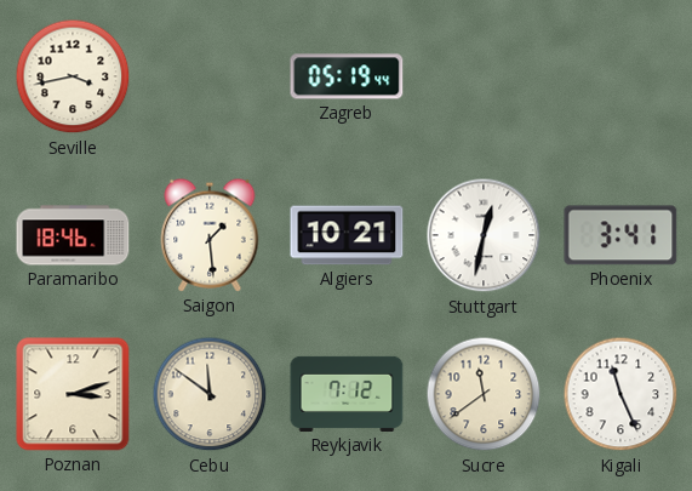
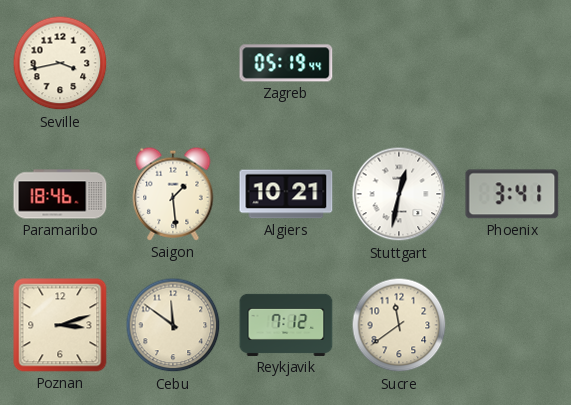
Kigali: 11:26 -> none (620, 394)
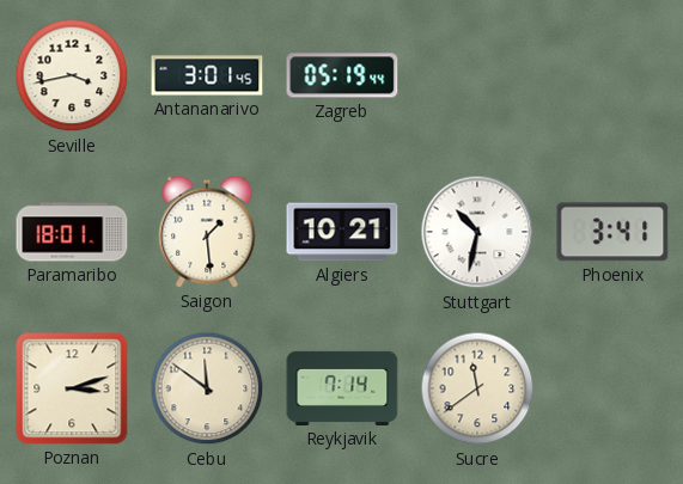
Antananarivo: none -> 3:01 (207, 75)
Paramaribo: 18:46 -> 18:01 (72, 232)
Stuttgart: 12:32 -> 10:32 (477, 232)
Reykjavik: 7:12 -> 7:14 (342, 388)
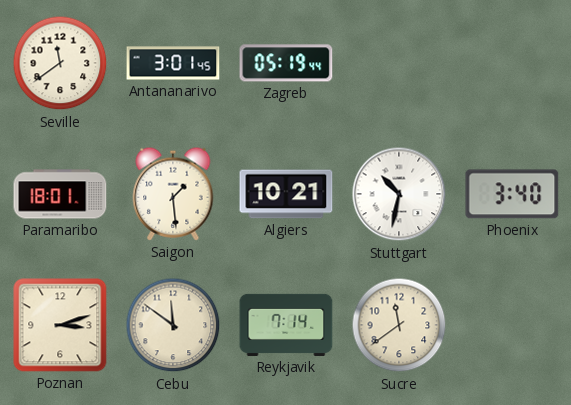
Seville: 3:43 -> 11:39 (60, 63)
Phoenix: 3:41 -> 3:40 (512, 194)
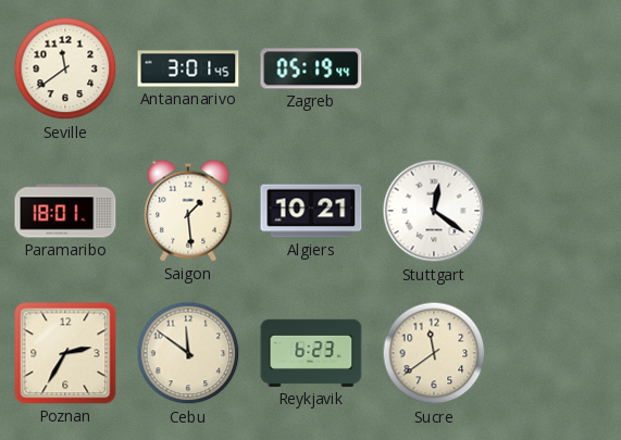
Stuttgart: 10:32 -> 12:21 (434, 211)
Phoenix: 3:40 -> none (512, 194)
Poznan: 3:12 -> 2:35 (65, 353)
Reykjavik: 7:14 -> 6:23 (311, 353)
